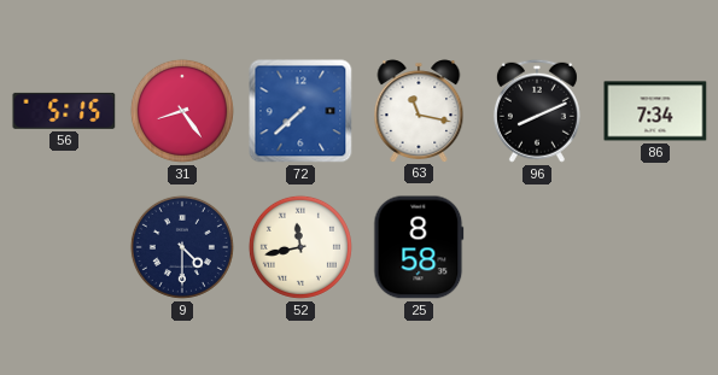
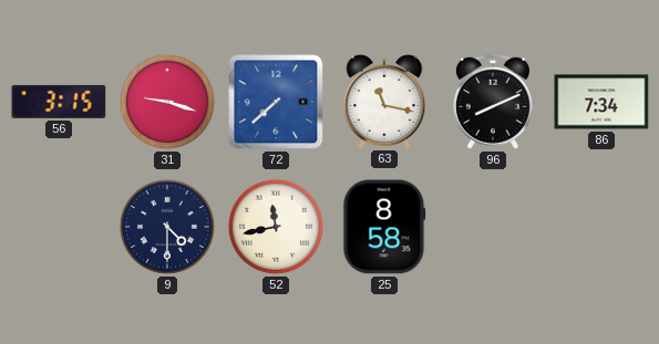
56: 5:15 -> 3:15 (59, 102)
31: 8:24 -> 9:18 (167, 102)
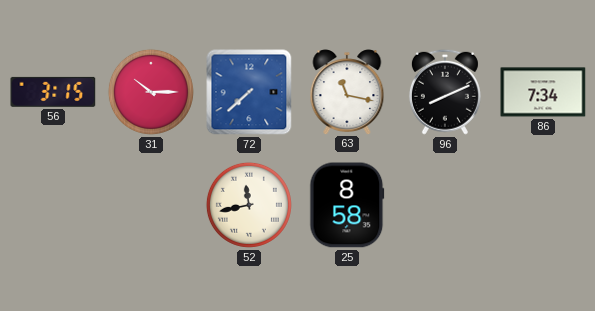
31: 9:18 -> 10:15 (151, 92)
9: 4:30 -> none (167, 227)
